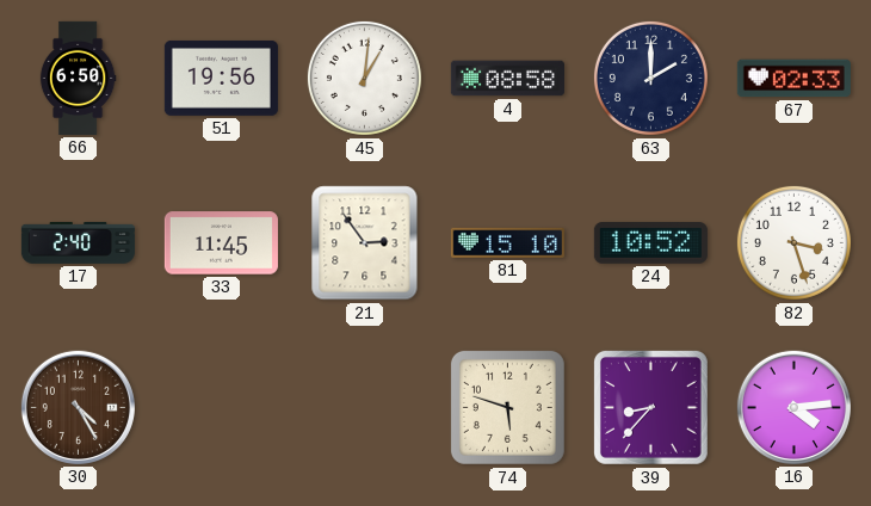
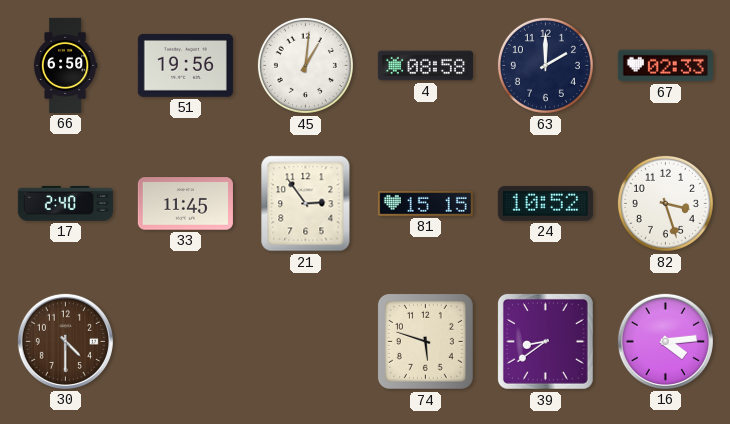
81: 15:10 -> 15:15 (425, 203)
30: 4:25 -> 4:30 (65, 341)
39: 8:37 -> 8:39 (545, 341)
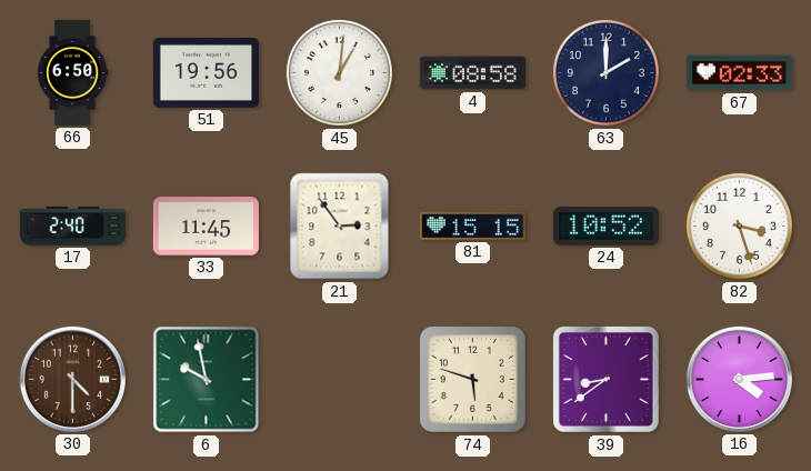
6: none -> 9:58 (207, 380)
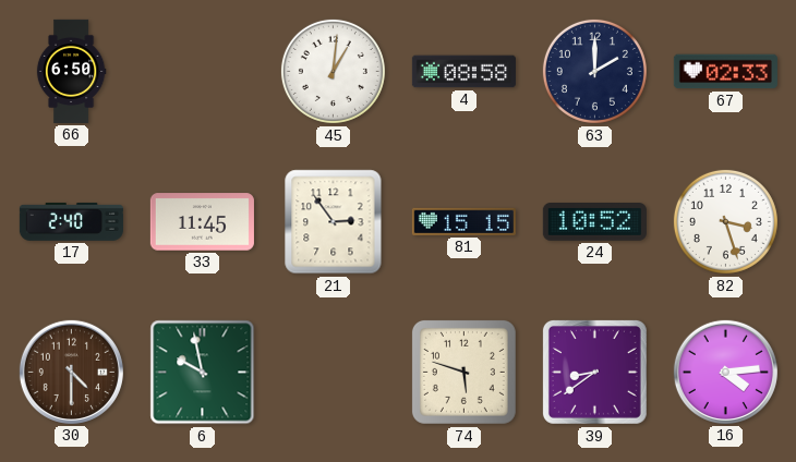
51: 19:56 -> none (206, 72)
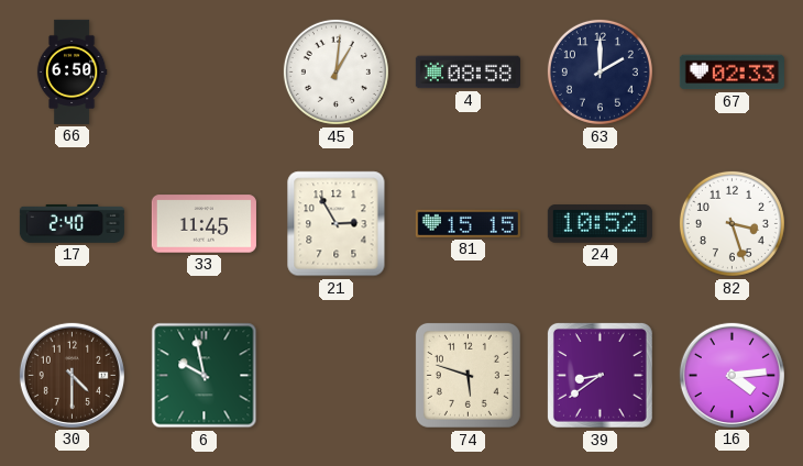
21: 2:54 -> 2:55 (337, 224)
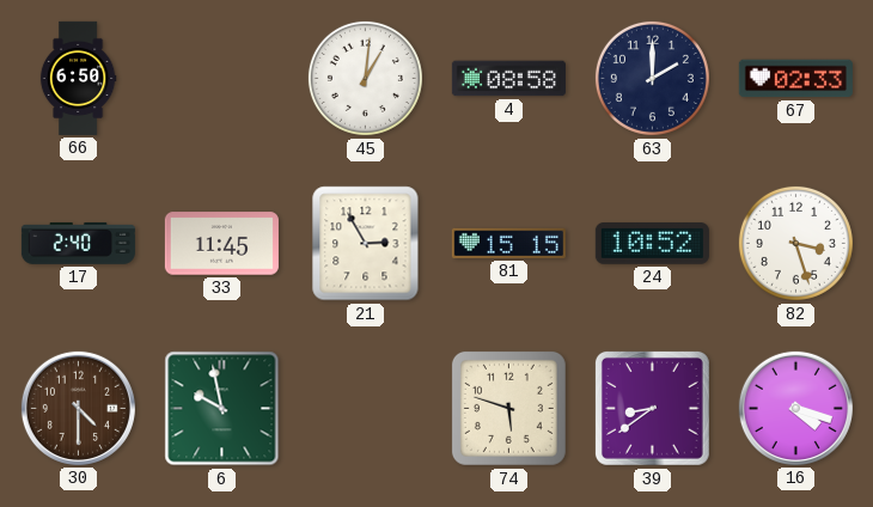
16: 4:14 -> 4:18 (795, 408)
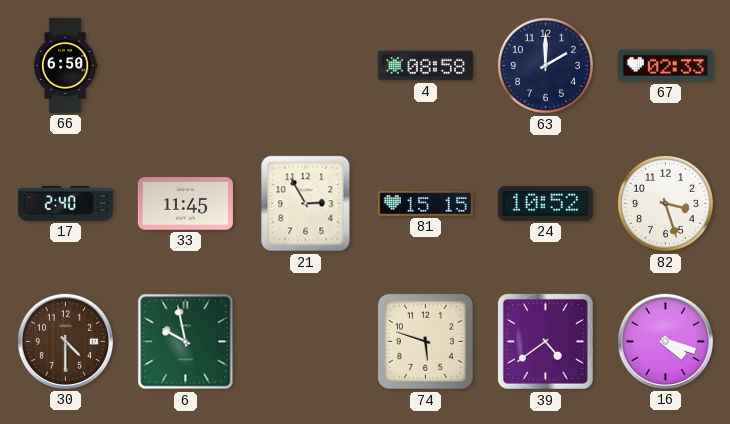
45: 1:01 -> none (365, 78)
39: 8:39 -> 4:39 (545, 341)
